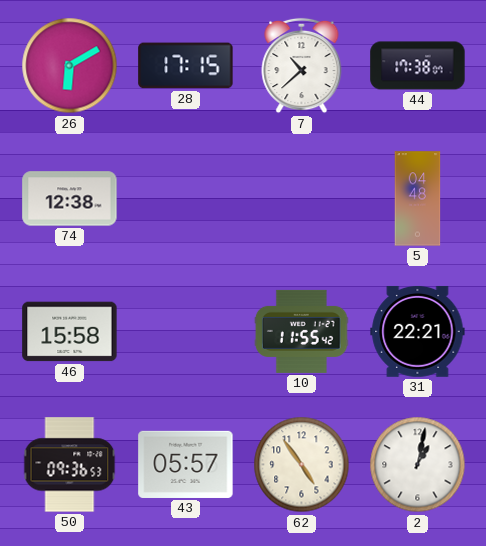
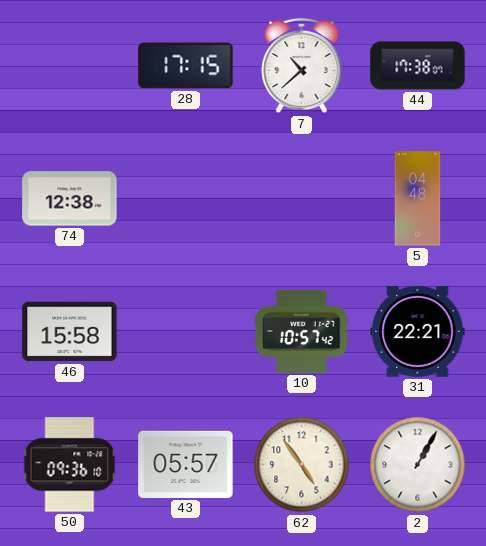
26: 6:10 -> none (70, 66)
10: 11:55 -> 10:57 (301, 331)
50: 09:36:53 -> 09:36:10 (70, 465)
2: 1:02 -> 1:05 (418, 465)
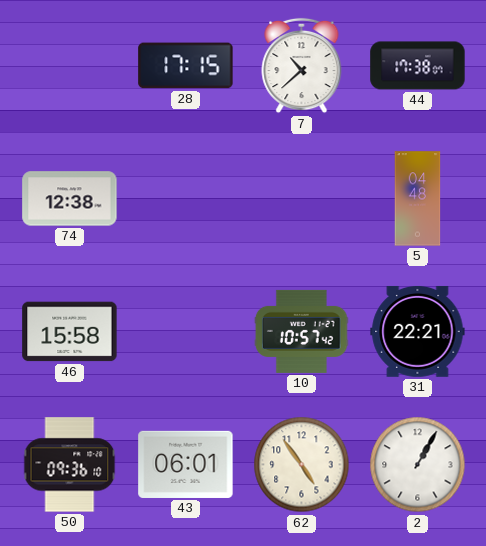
43: 05:57 -> 06:01 (186, 464)
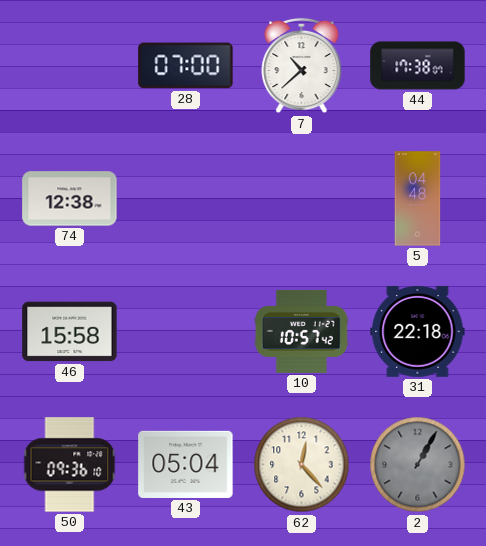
28: 17:15 -> 07:00 (186, 66)
31: 22:21 -> 22:18 (418, 331)
43: 06:01 -> 05:04 (186, 464)
62: 4:54 -> 12:23 (302, 465)
2 dial: white -> grey (418, 465)
